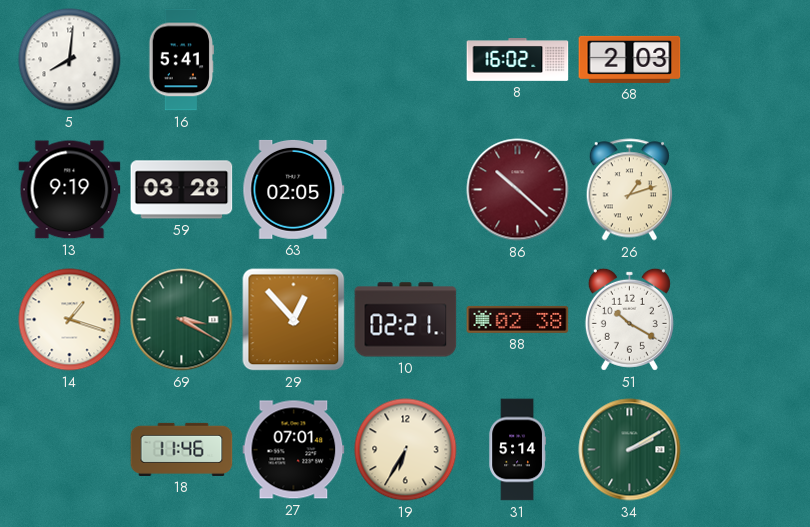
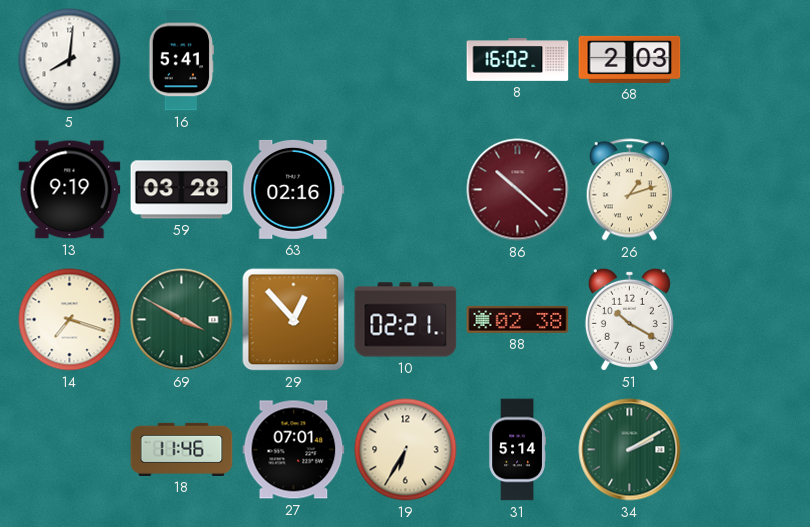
63: 02:05 -> 02:16 (294, 189)
14: 1:18 -> 7:18 (70, 320)
69: 3:20 -> 3:50 (182, 320)
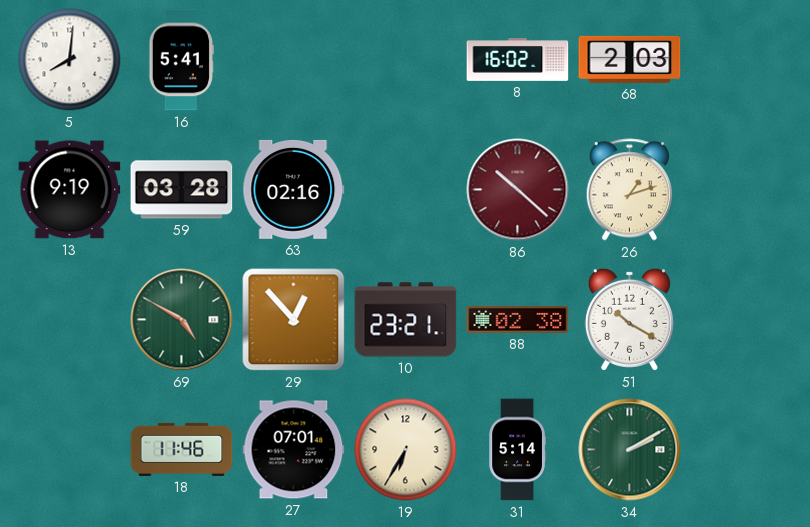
14: 7:18 -> none (70, 320)
69: 3:50 -> 4:50 (182, 320)
10: 02:21 -> 23:21 (406, 320)
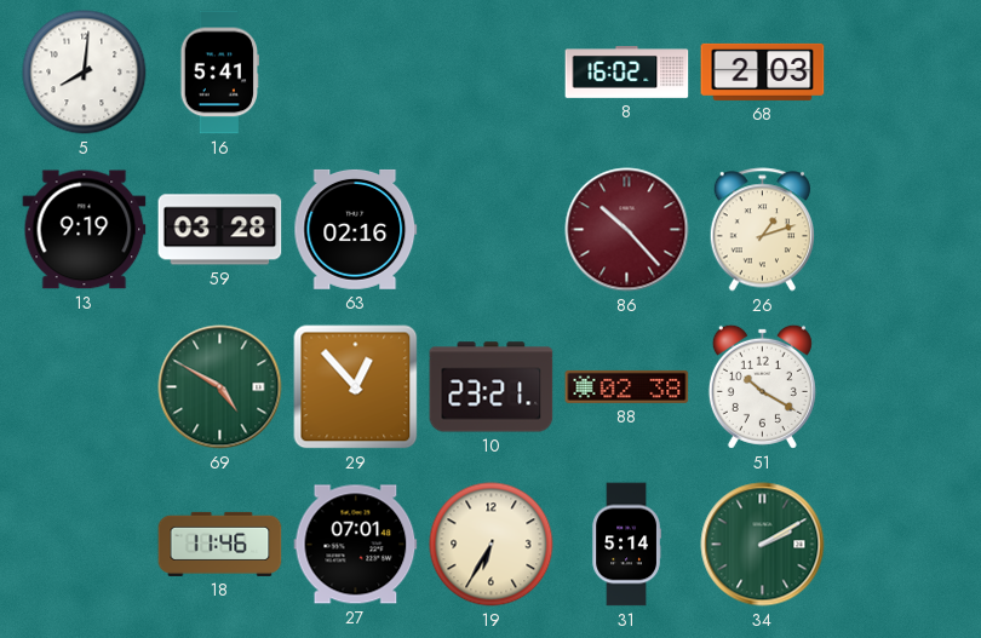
86: 10:22 -> 10:23 (627, 230)
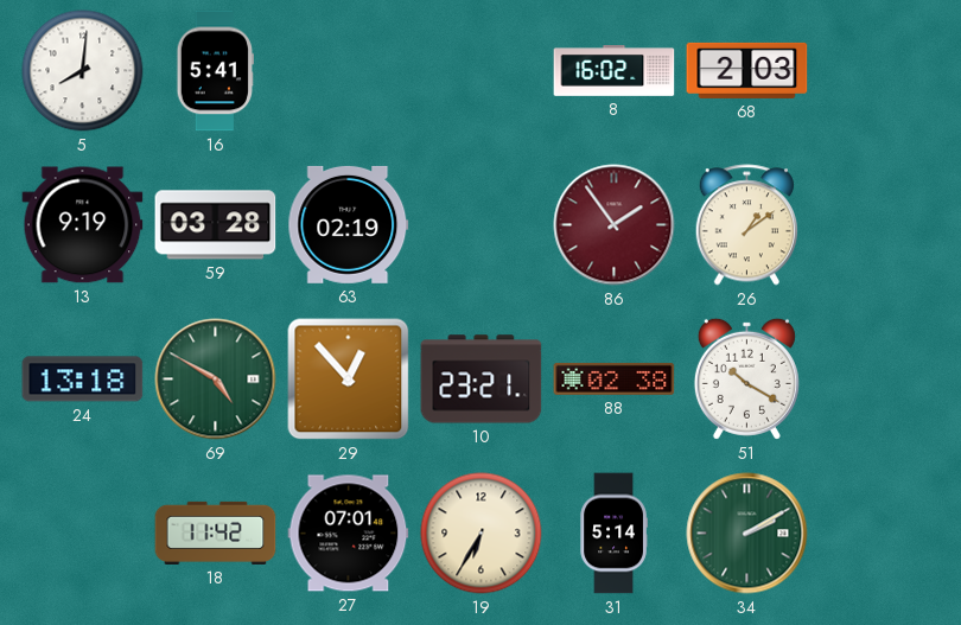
63: 02:16 -> 02:19 (349, 224)
86: 10:23 -> 1:54 (615, 225)
26: 1:12 -> 1:09 (746, 225)
24: none -> 13:18 (83, 380)
18: 11:46 -> 11:42 (216, 532)
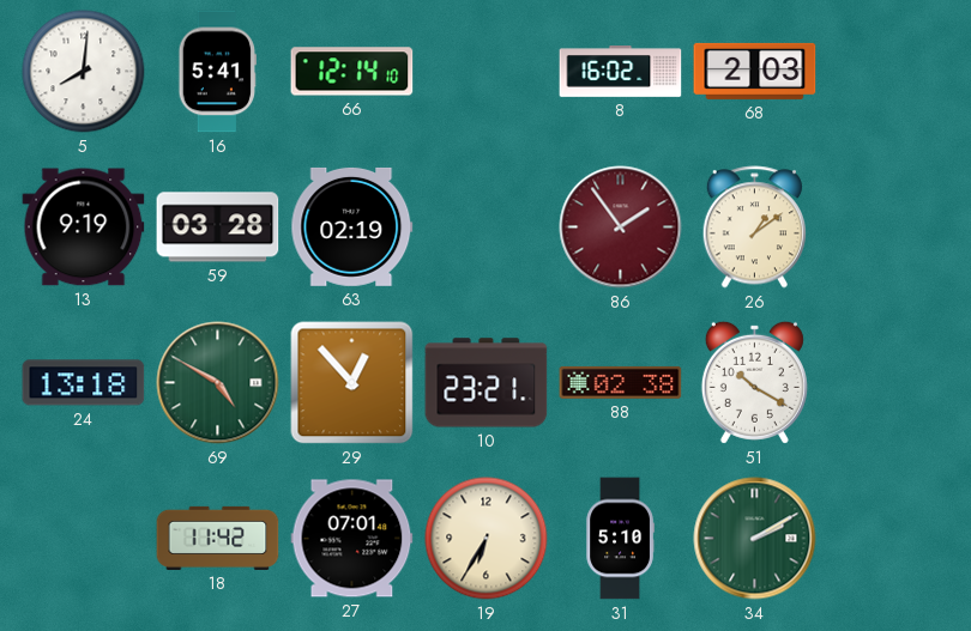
66: none -> 12:14 (352, 72)
31: 5:14 -> 5:10 (620, 539)
